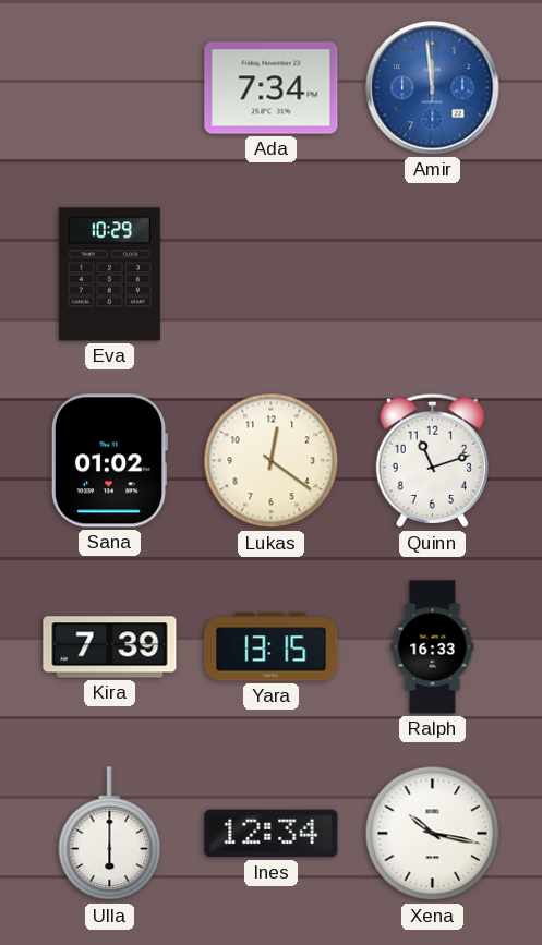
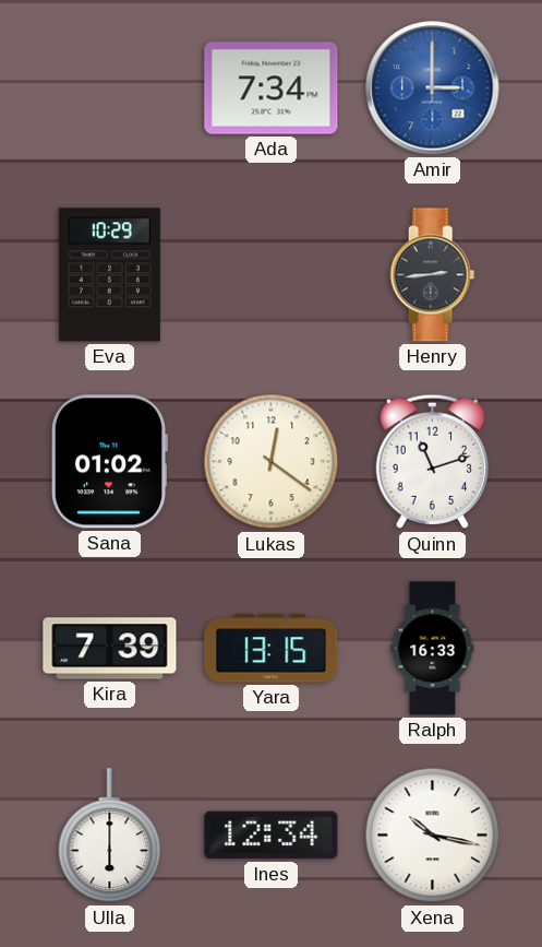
Amir: 11:59 -> 3:00 (433, 88)
Henry: none -> 2:44 (433, 275)
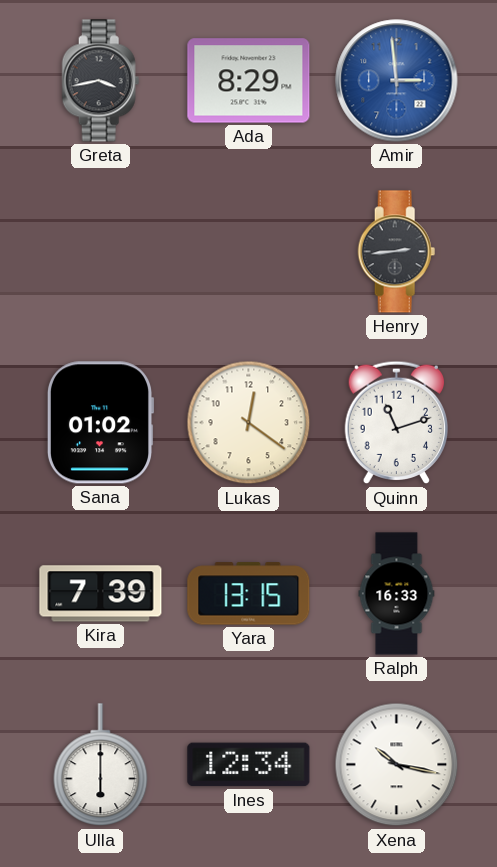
Greta: none -> 3:43 (101, 81)
Ada: 7:34 -> 8:29 (249, 81)
Amir: 3:00 -> 2:59 (397, 81)
Eva: 10:29 -> none (109, 275)
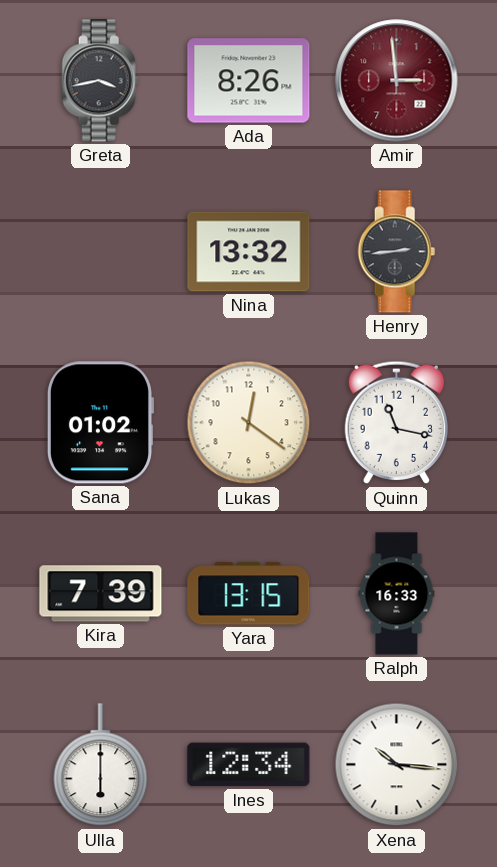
Ada: 8:29 -> 8:26 (249, 81)
Amir dial: blue -> burgundy (397, 81)
Nina: none -> 13:32 (249, 252)
Quinn: 11:12 -> 11:17 (397, 423)
Xena: 10:17 -> 10:16 (397, 765)
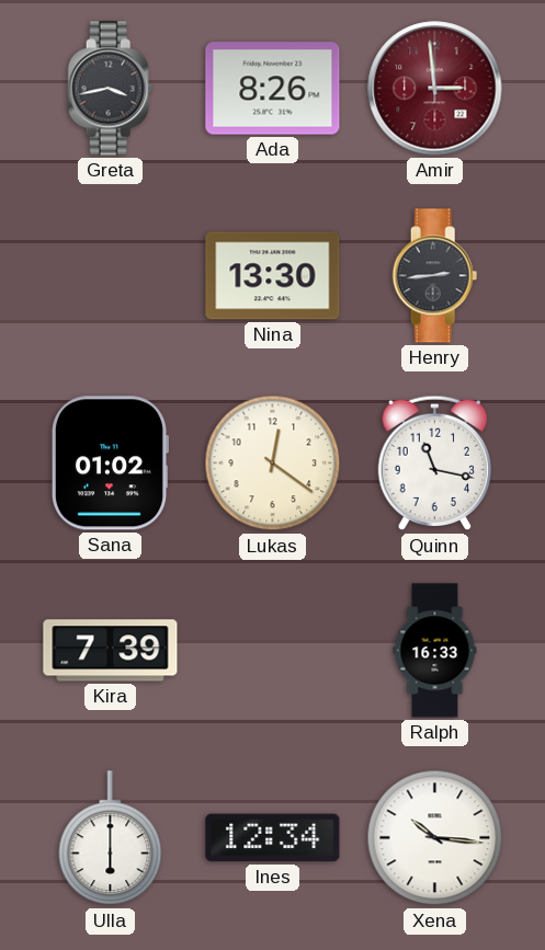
Nina: 13:32 -> 13:30 (273, 276)
Yara: 13:15 -> none (249, 594)
